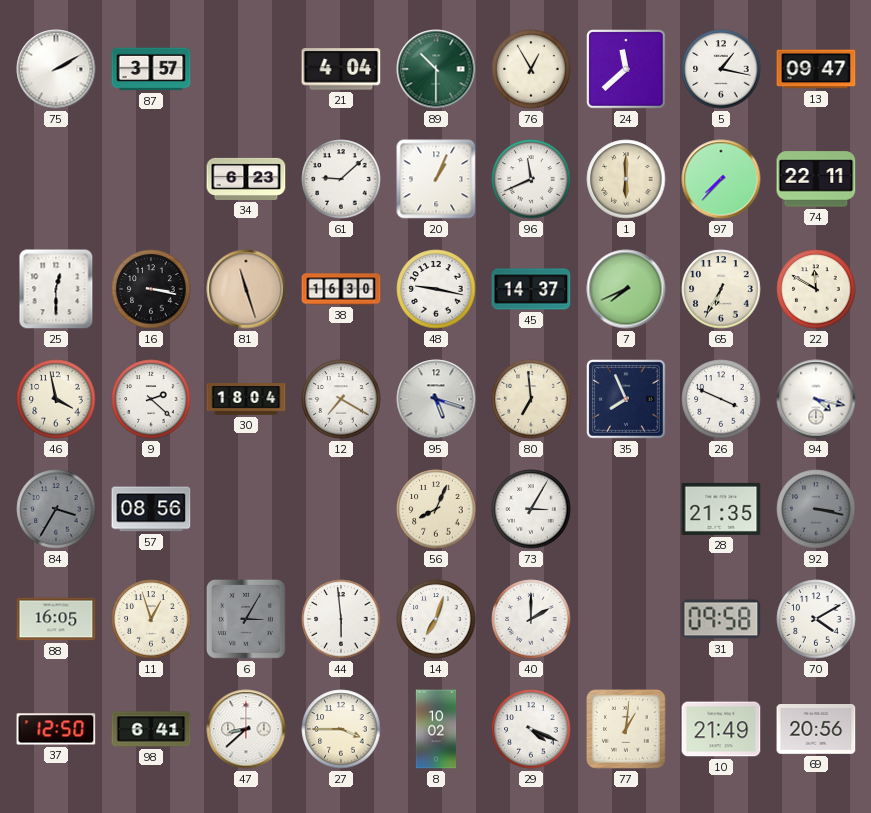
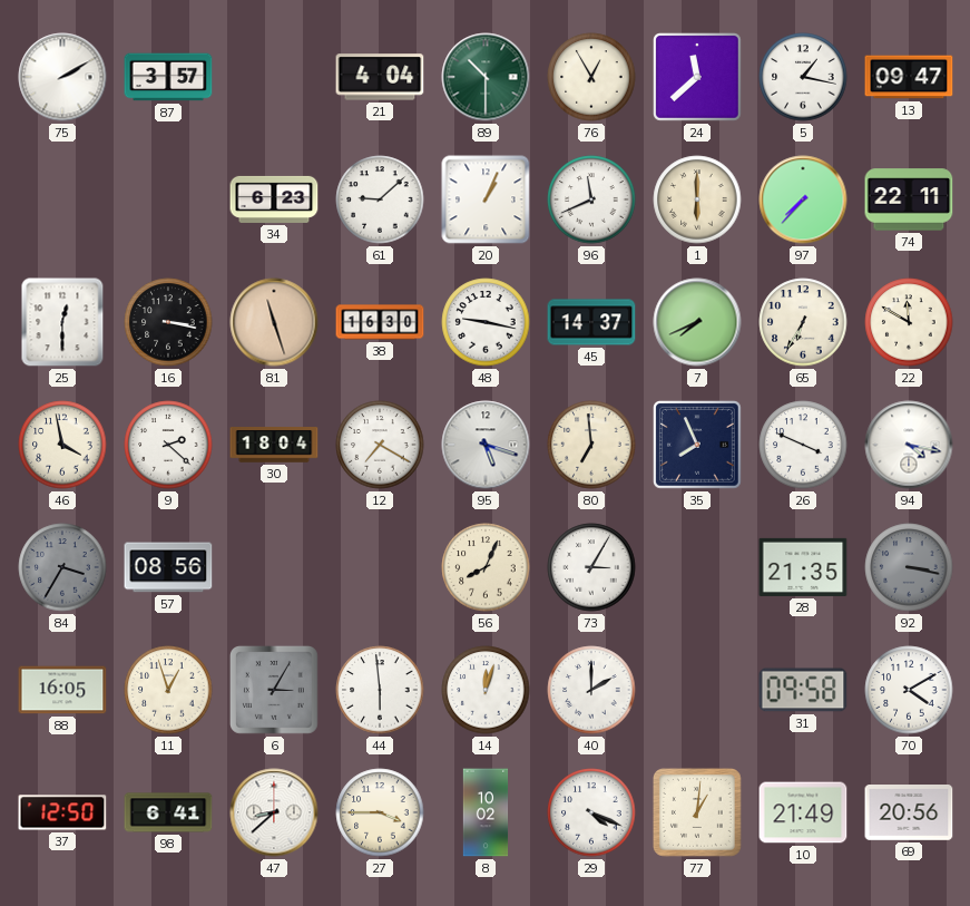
14: 7:03 -> 12:03 (486, 690)
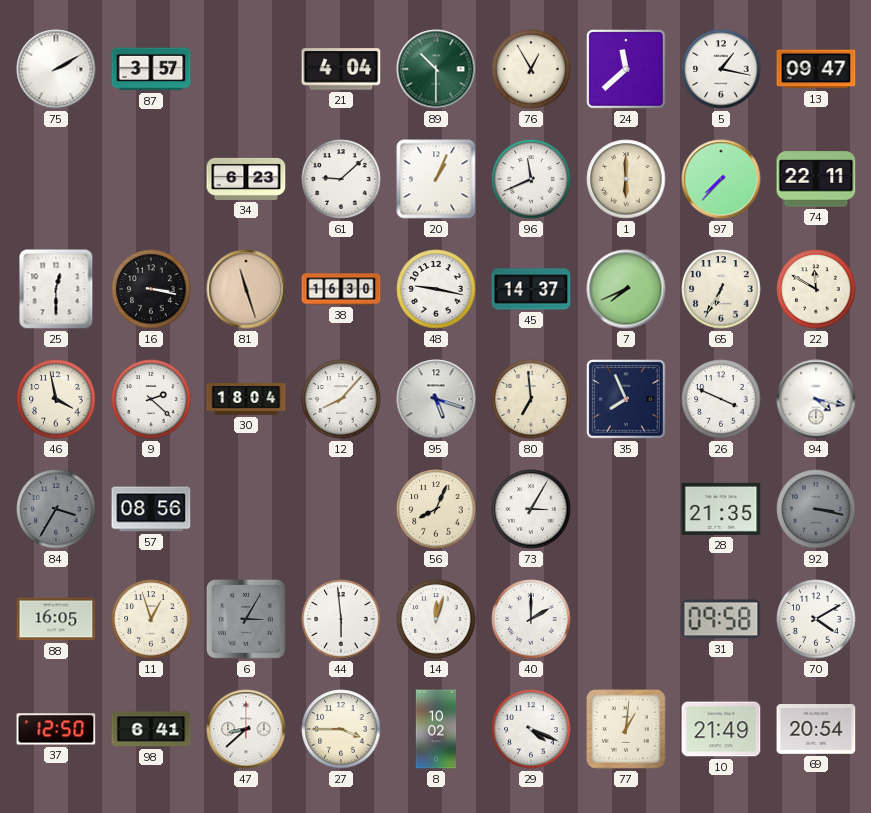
12: 7:20 -> 8:07 (341, 399)
69: 20:56 -> 20:54 (816, 730)
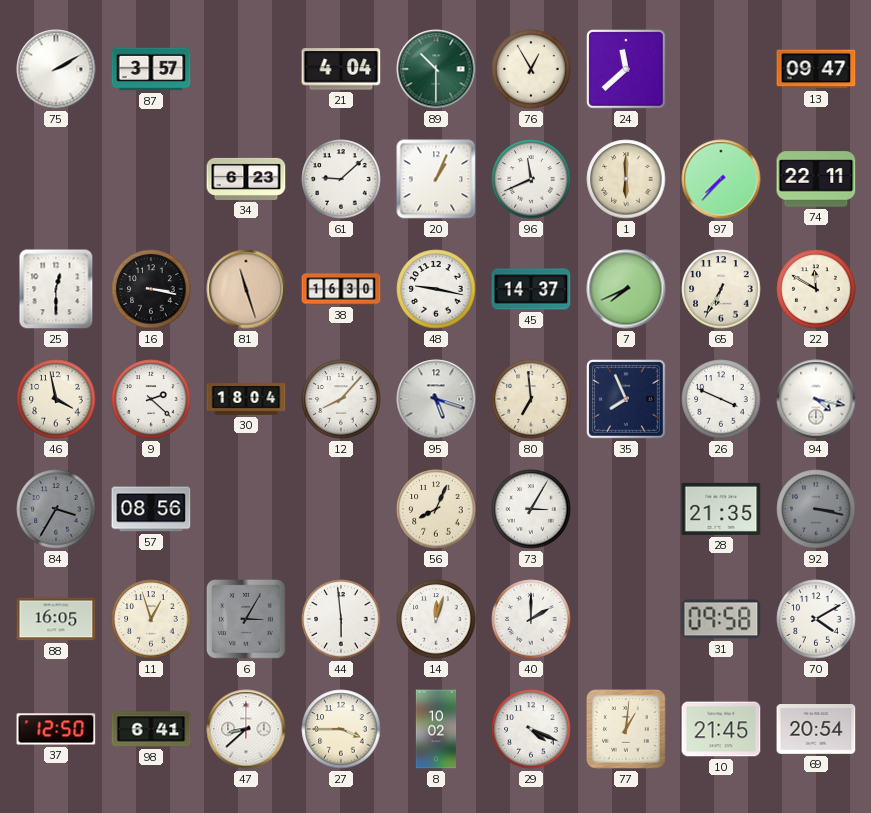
5: 1:17 -> none (721, 69)
10: 21:49 -> 21:45 (721, 729)
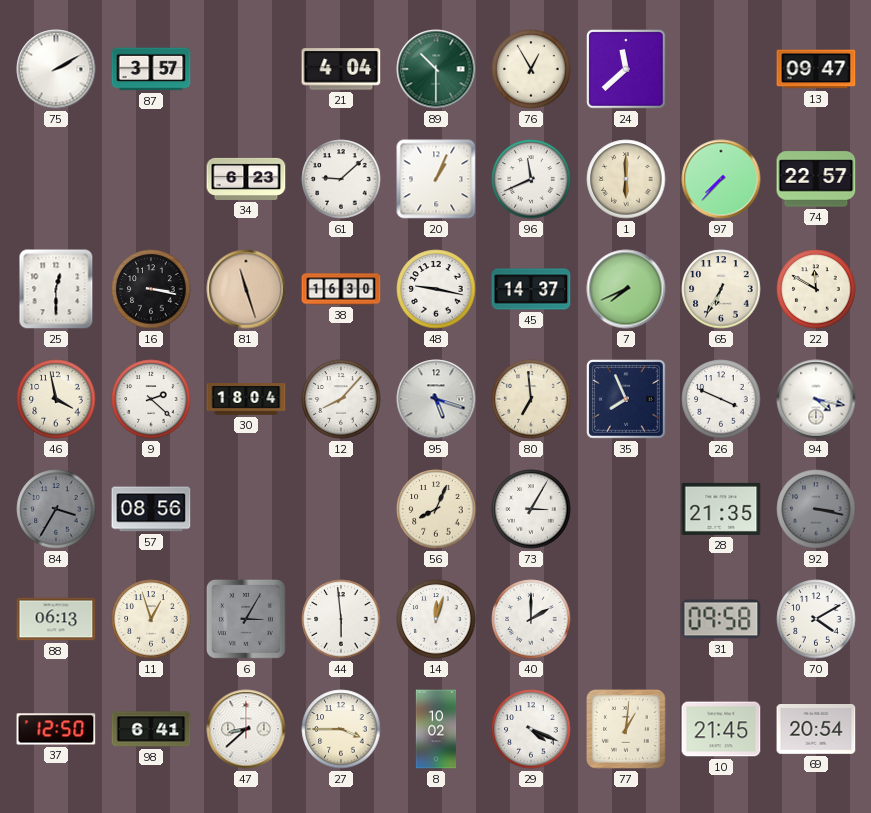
74: 22:11 -> 22:57 (816, 179)
88: 16:05 -> 06:13 (56, 619)
